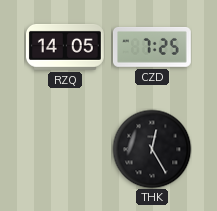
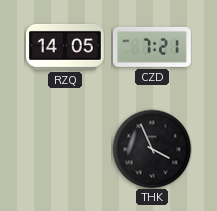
CZD: 7:25 -> 7:21 (152, 47)
THK: 12:25 -> 3:56 (152, 149)
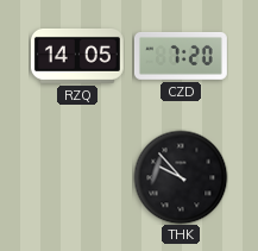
CZD: 7:21 -> 7:20 (181, 56)
THK: 3:56 -> 9:53 (181, 177)
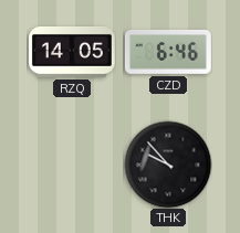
CZD: 7:20 -> 6:46 (168, 52)
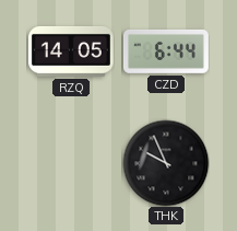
CZD: 6:46 -> 6:44 (166, 51)
THK: 9:53 -> 9:56 (166, 163)
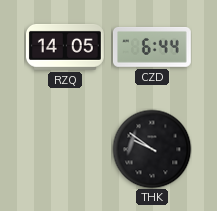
THK: 9:56 -> 9:51 (152, 149)
